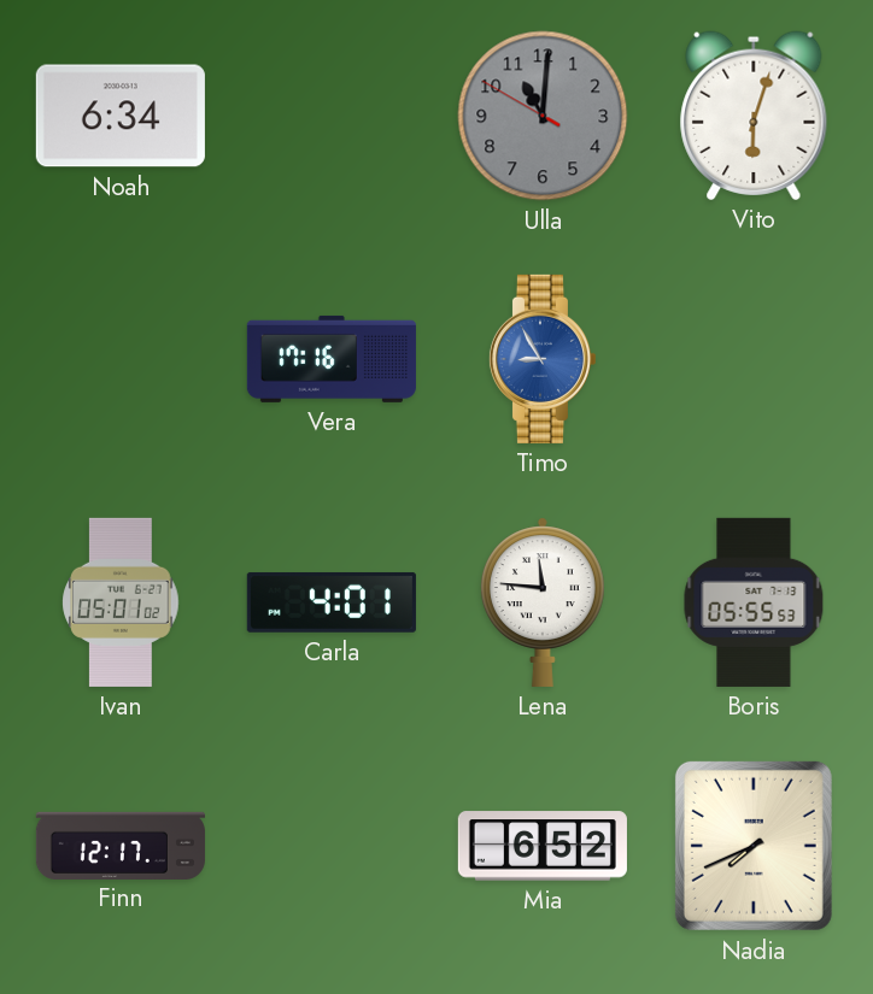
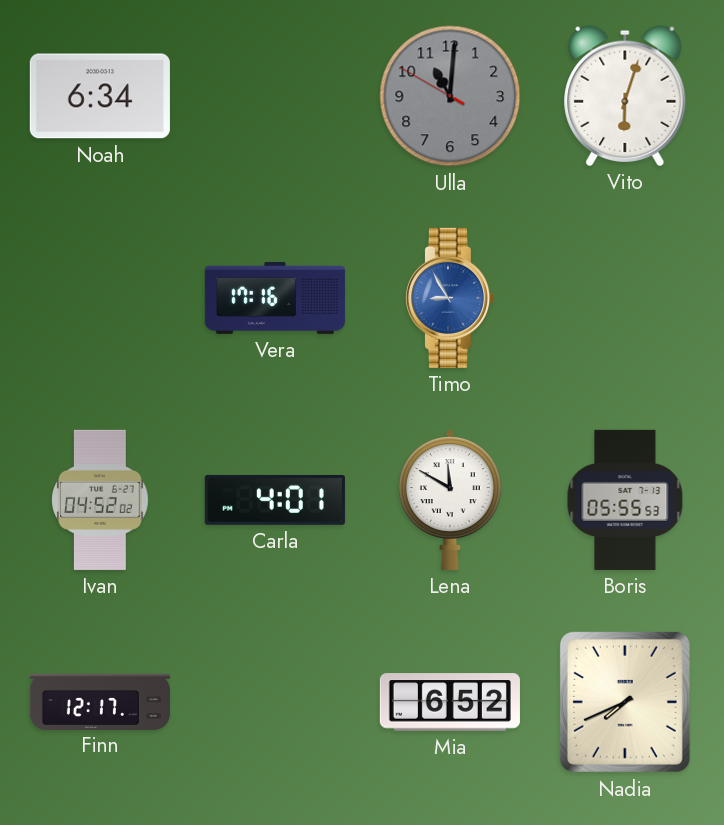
Ivan: 05:01 -> 04:52 (100, 500)
Lena: 11:46 -> 11:50 (450, 500)
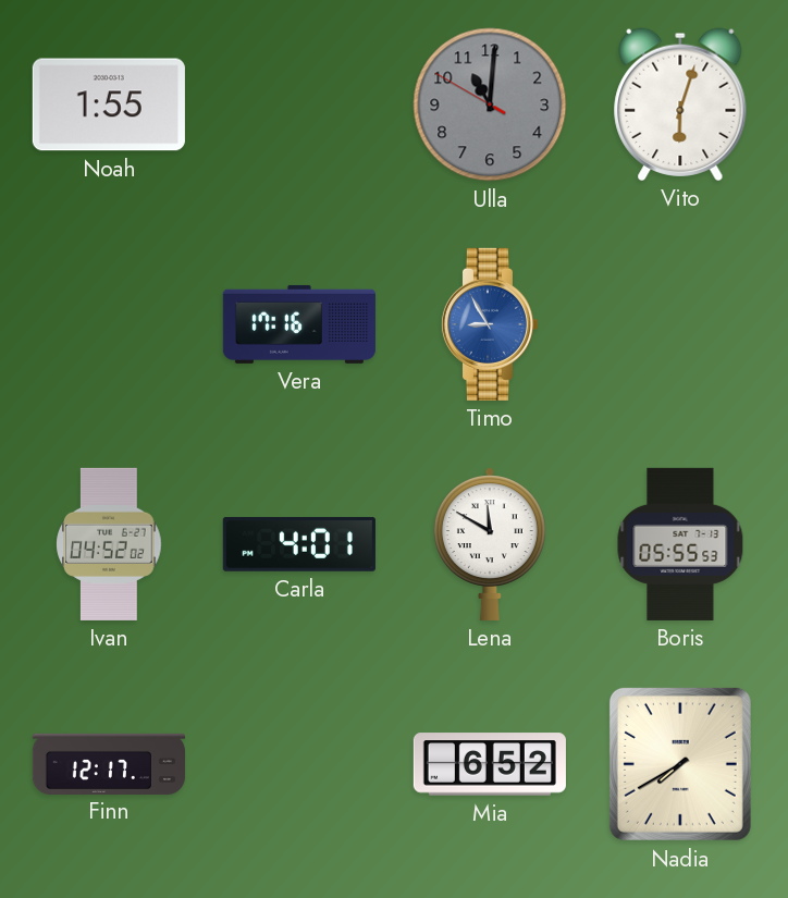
Noah: 6:34 -> 1:55 (109, 104)
Nadia: 7:41 -> 7:40 (680, 764)
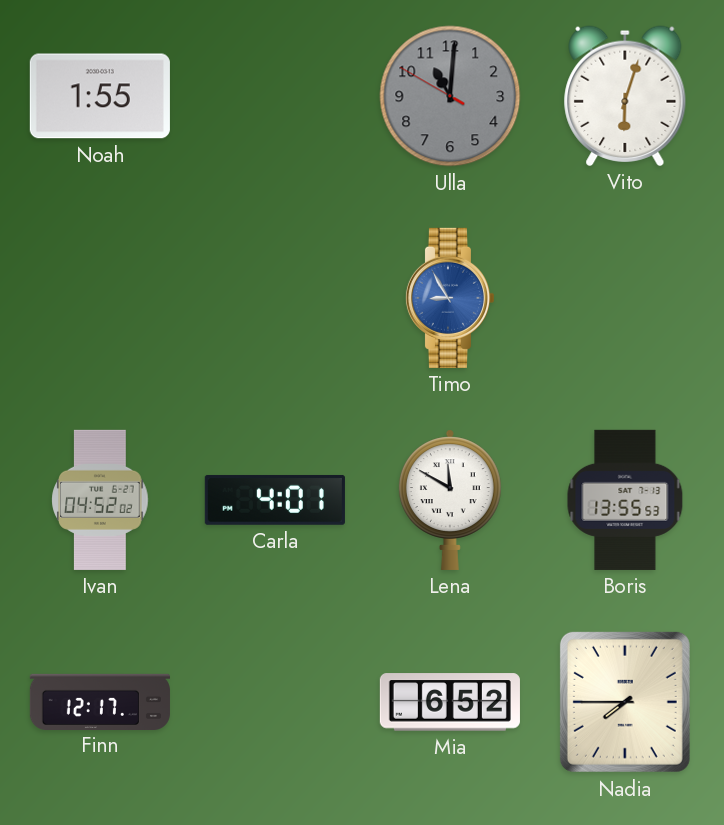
Vera: 17:16 -> none (299, 324)
Boris: 05:55 -> 13:55 (625, 500)
Nadia: 7:40 -> 7:45 (625, 702)
